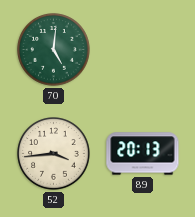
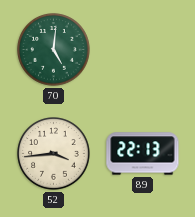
89: 20:13 -> 22:13 (143, 154)
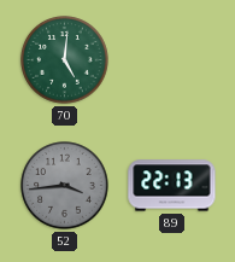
52 dial: cream -> grey (65, 186)
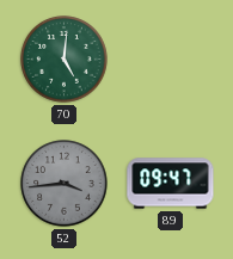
89: 22:13 -> 09:47 (171, 184)
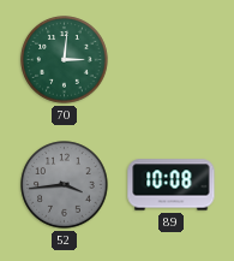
70: 5:01 -> 3:01 (65, 60)
89: 09:47 -> 10:08 (172, 185)
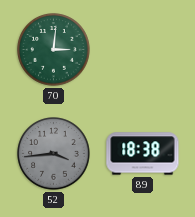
89: 10:08 -> 18:38 (143, 154)
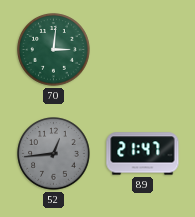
52: 3:44 -> 12:44 (54, 154)
89: 18:38 -> 21:47 (143, 154)
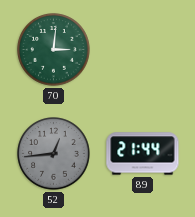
89: 21:47 -> 21:44 (143, 154)
